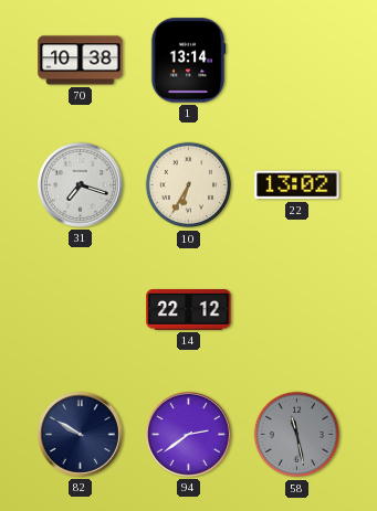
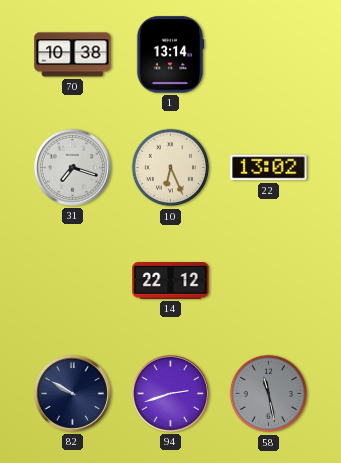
10: 6:35 -> 6:26 (171, 168)
94: 2:39 -> 2:42 (170, 393)
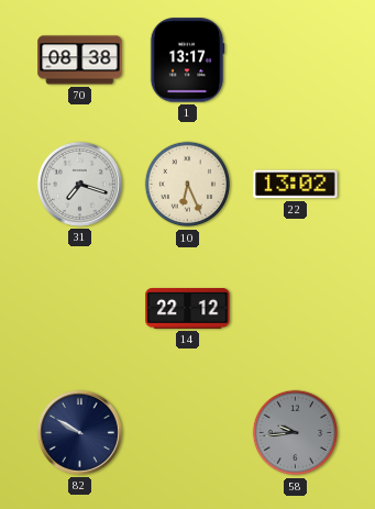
70: 10:38 -> 08:38 (80, 60)
1: 13:14 -> 13:17 (187, 60)
94: 2:42 -> none (170, 393)
58: 11:28 -> 9:44 (296, 433)
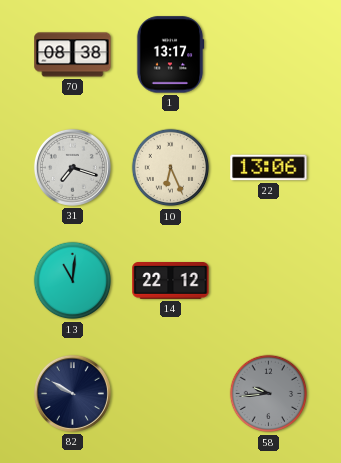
22: 13:02 -> 13:06 (269, 168)
13: none -> 11:01 (73, 281)
